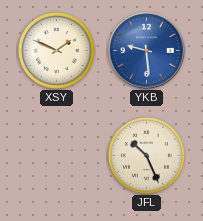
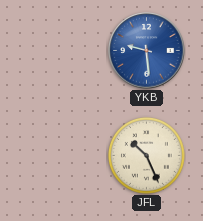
XSY: 1:49 -> none (56, 50)
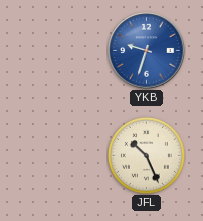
YKB: 9:29 -> 9:33 (147, 51)
